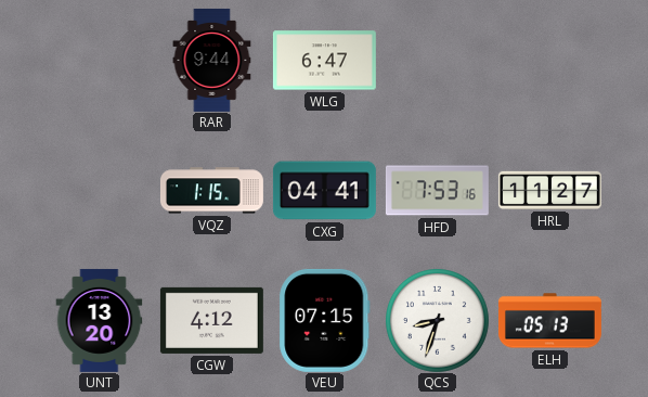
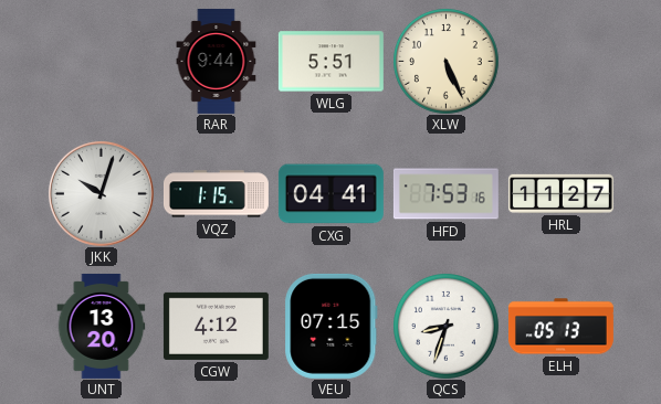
WLG: 6:47 -> 5:51 (330, 62)
XLW: none -> 5:26 (447, 62)
JKK: none -> 10:03 (101, 193)
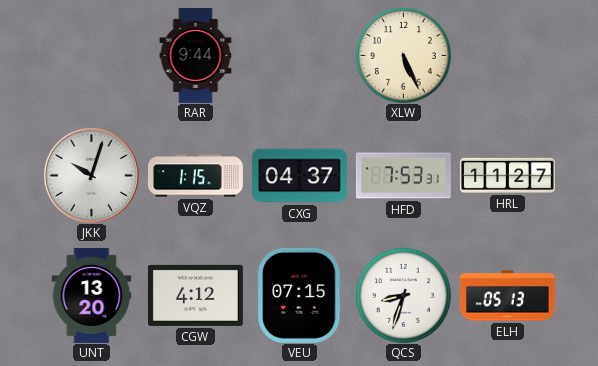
WLG: 5:51 -> none (330, 62)
CXG: 04:41 -> 04:37 (299, 176)
HFD: 7:53:16 -> 7:53:31 (403, 176)
